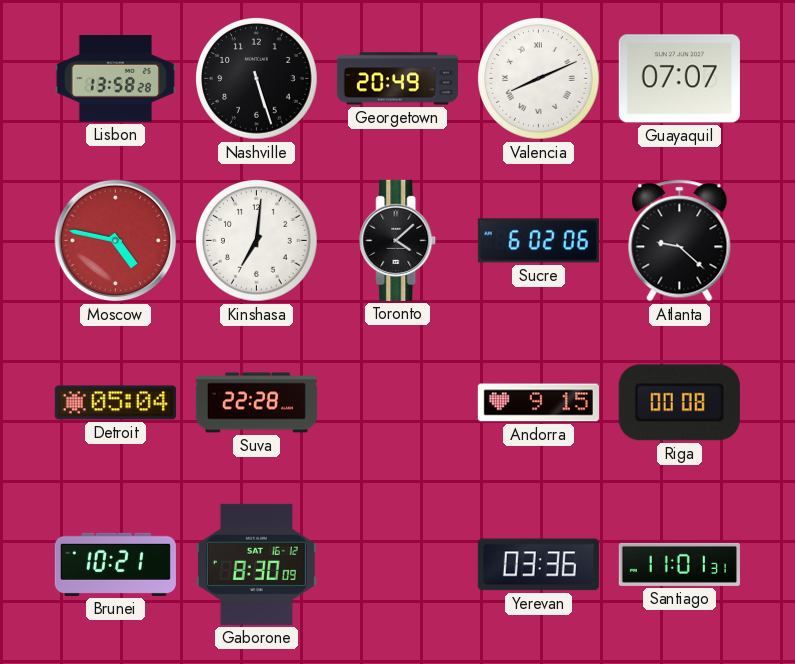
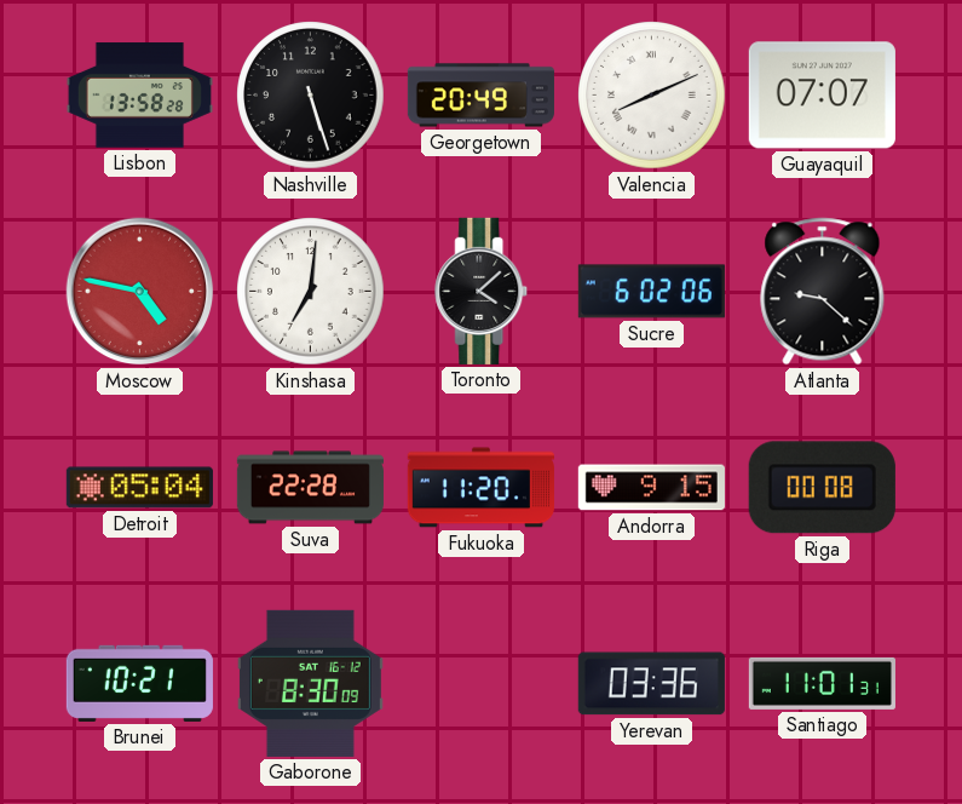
Fukuoka: none -> 11:20 (480, 488)
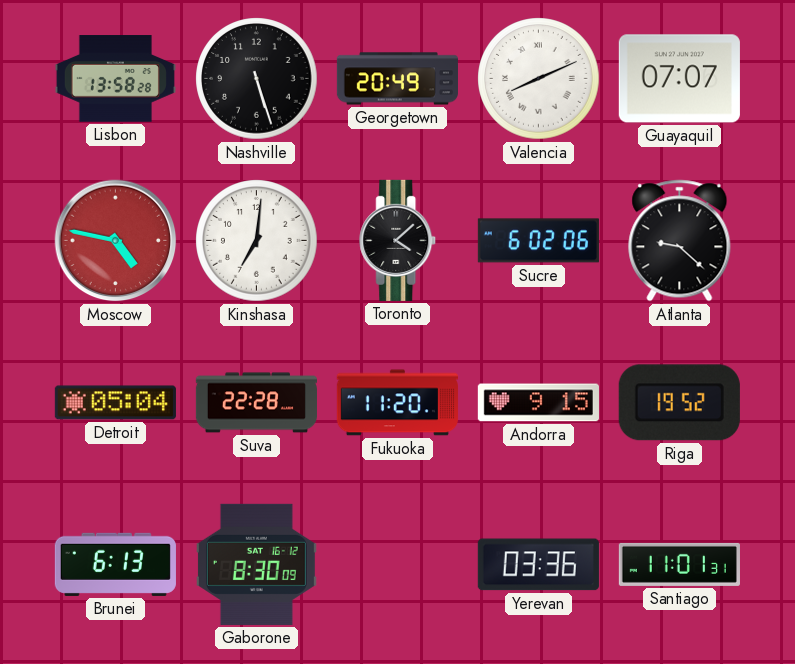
Riga: 00:08 -> 19:52 (679, 403)
Brunei: 10:21 -> 6:13 (115, 564)
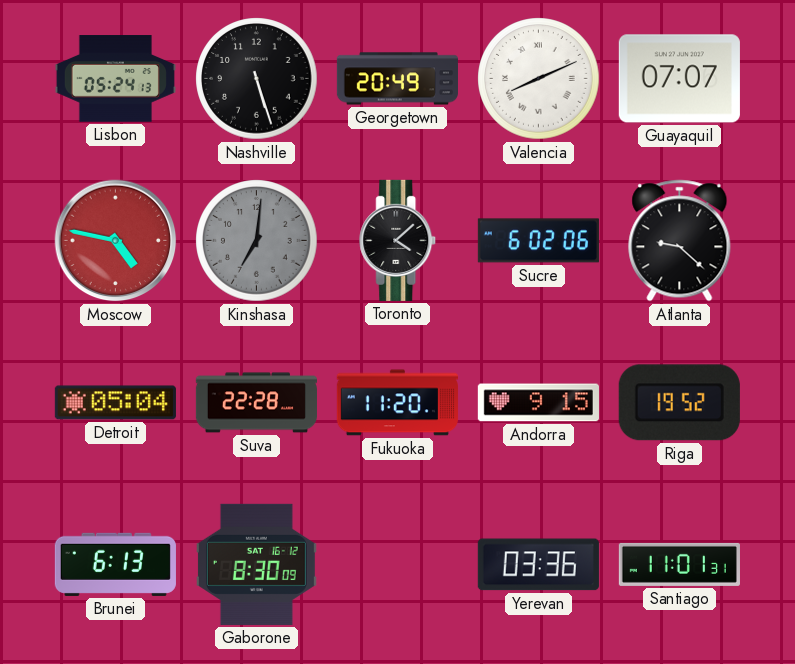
Lisbon: 13:58 -> 05:24 (115, 79)
Kinshasa dial: white -> grey (257, 241)
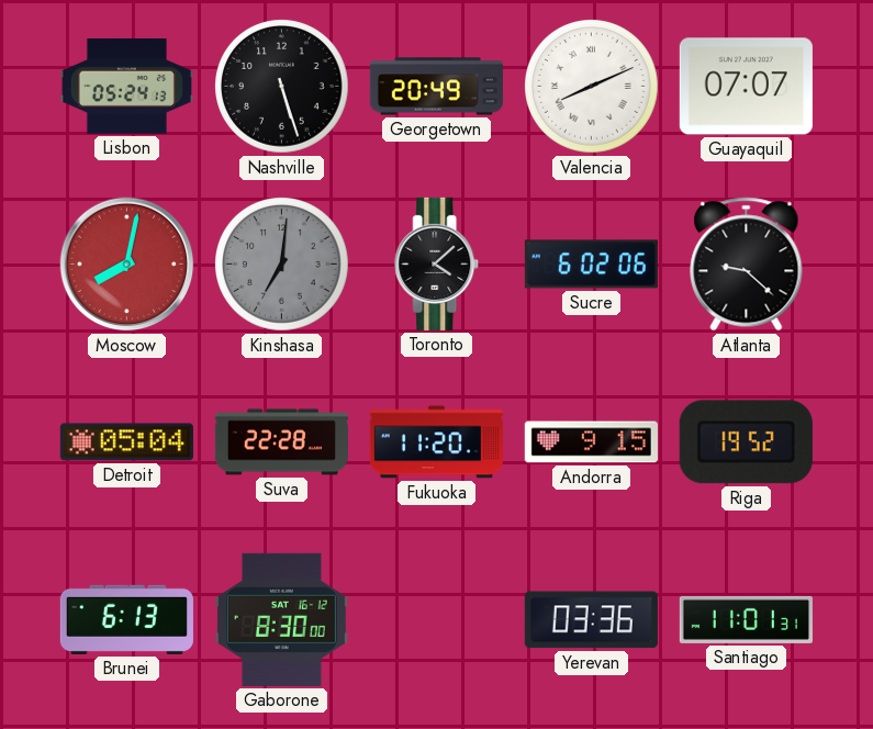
Moscow: 4:47 -> 8:02 (127, 265)
Gaborone: 8:30:09 -> 8:30:00 (281, 619)
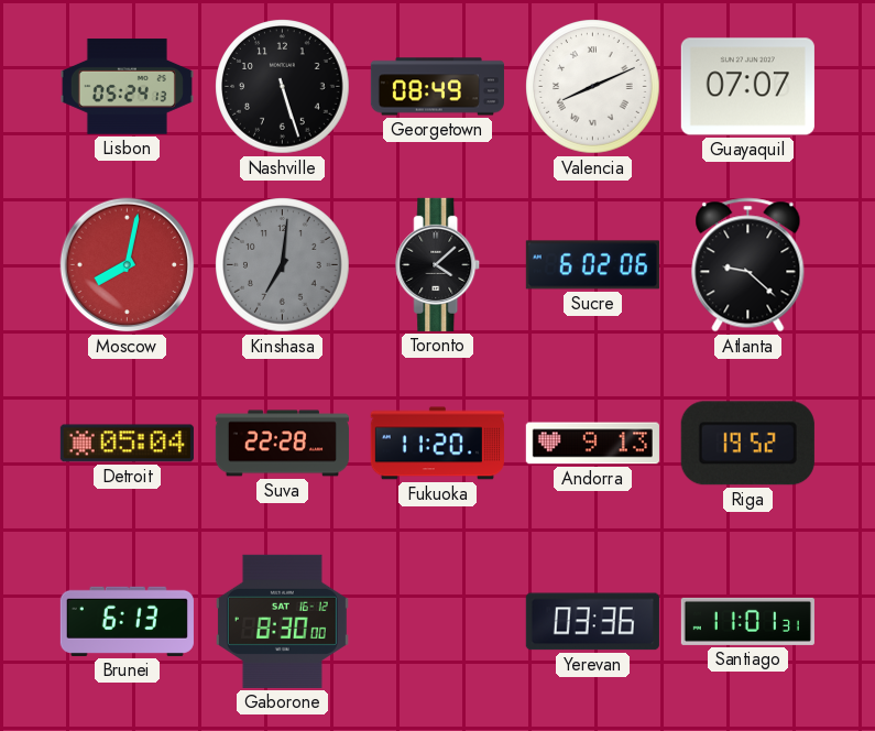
Georgetown: 20:49 -> 08:49 (437, 87)
Andorra: 9:15 -> 9:13 (592, 444)
